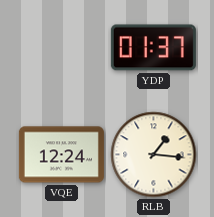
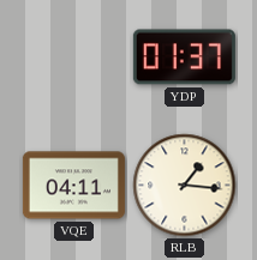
VQE: 12:24 -> 04:11 (73, 186)
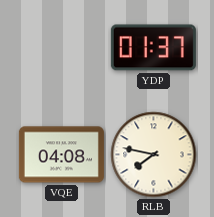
VQE: 04:11 -> 04:08 (61, 155)
RLB: 1:16 -> 7:47 (154, 155)
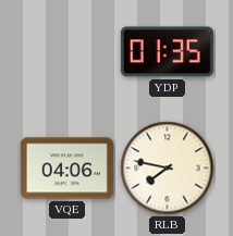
YDP: 01:37 -> 01:35 (167, 52)
VQE: 04:08 -> 04:06 (66, 169)
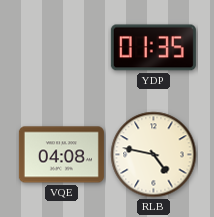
VQE: 04:06 -> 04:08 (61, 155)
RLB: 7:47 -> 4:47 (154, 155)
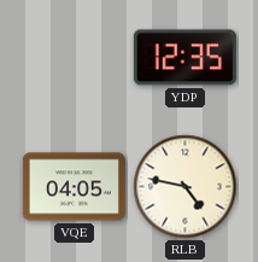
YDP: 01:35 -> 12:35 (184, 58)
VQE: 04:08 -> 04:05 (74, 187)
